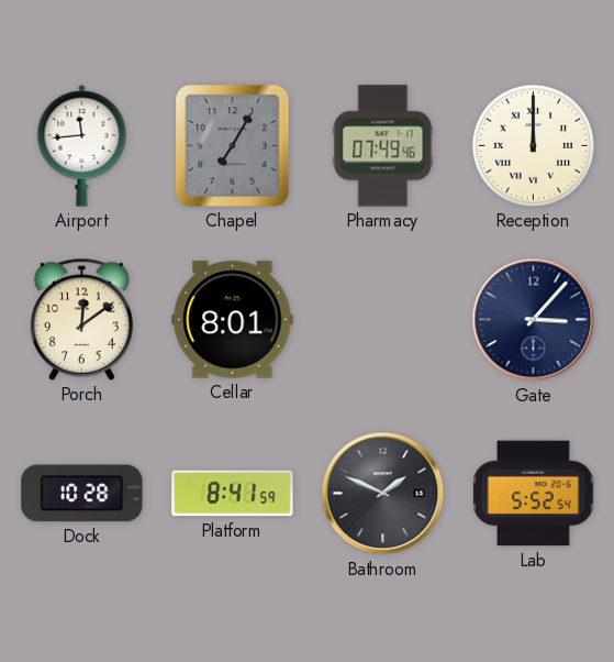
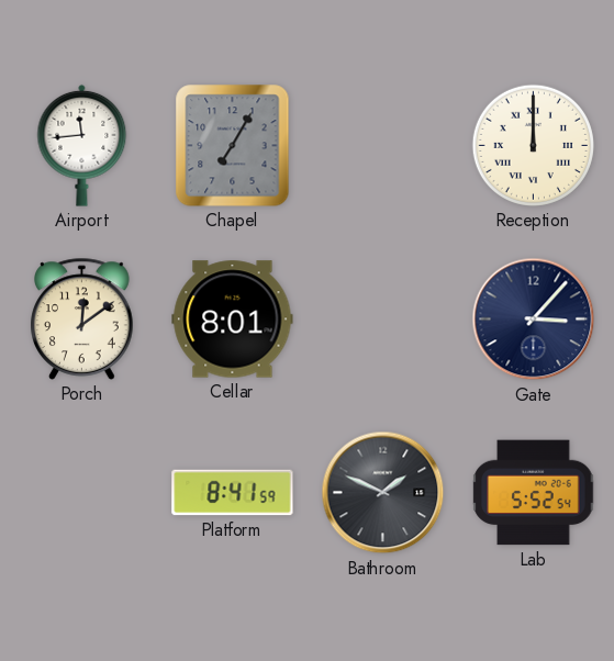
Pharmacy: 07:49 -> none (383, 146)
Dock: 10:28 -> none (82, 494)
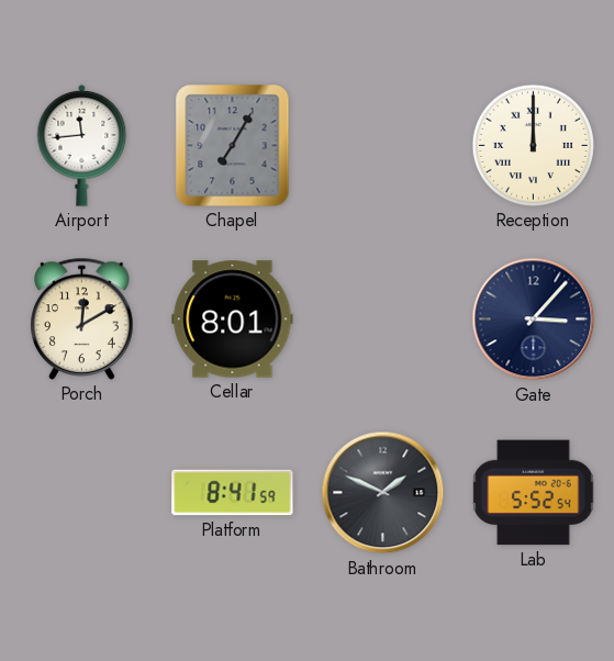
Porch: 12:09 -> 12:10 (82, 318)
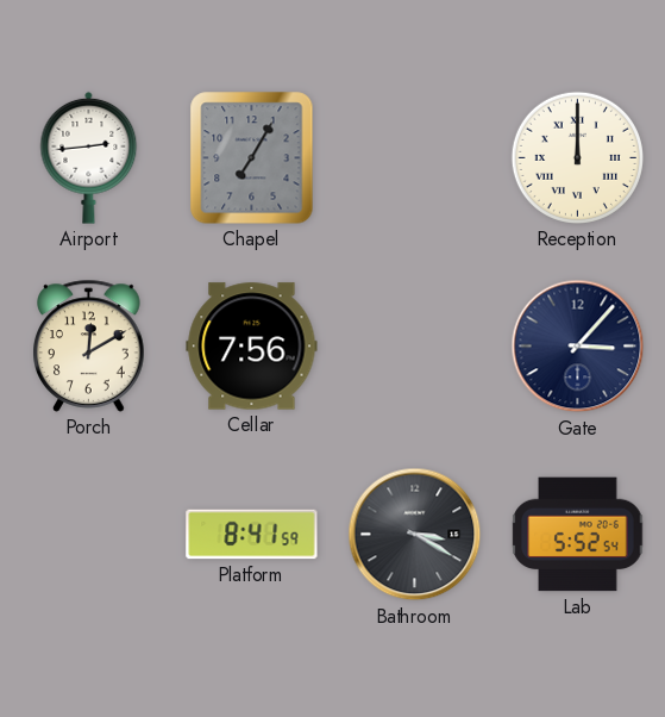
Airport: 11:44 -> 2:44 (89, 157)
Cellar: 8:01 -> 7:56 (252, 347)
Bathroom: 1:49 -> 3:20 (415, 535)
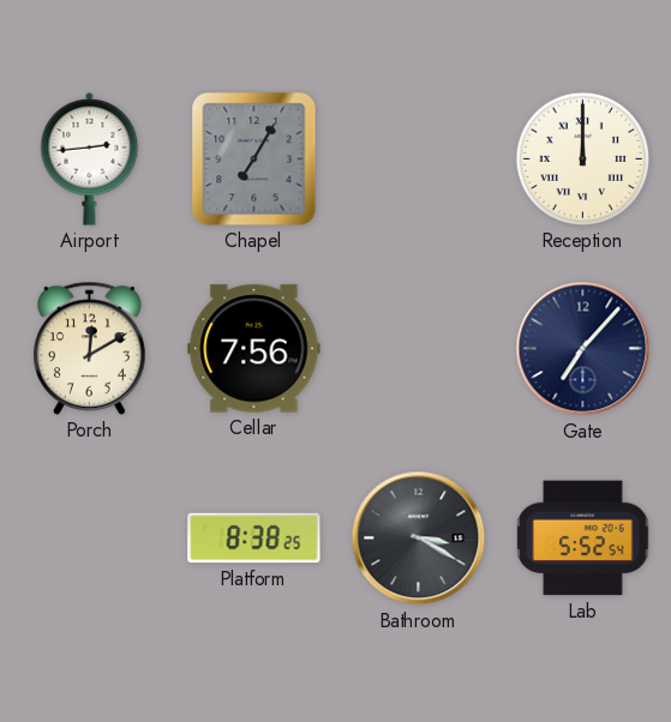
Gate: 3:07 -> 7:07 (583, 349)
Platform: 8:41 -> 8:38 (254, 539)
